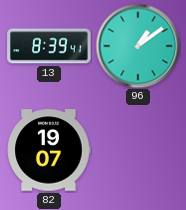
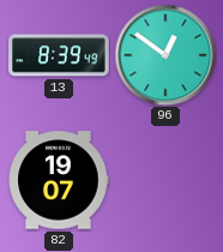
13: 8:39:41 -> 8:39:49 (59, 55)
96: 1:09 -> 12:51 (165, 55)
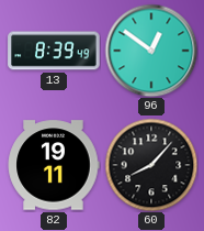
82: 19:07 -> 19:11 (54, 165)
60: none -> 8:07 (151, 165)
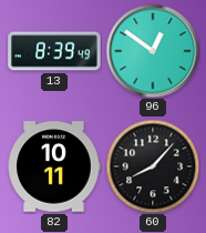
82: 19:11 -> 10:11 (54, 166)
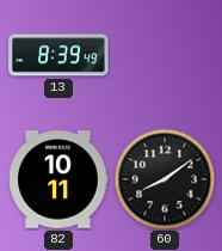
96: 12:51 -> none (153, 51)
60: 8:07 -> 8:09 (165, 179)
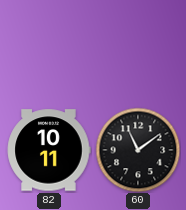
13: 8:39 -> none (58, 55)
60: 8:09 -> 11:09 (138, 150)
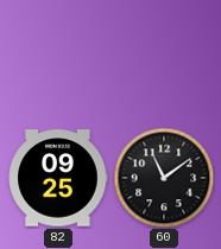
82: 10:11 -> 09:25 (58, 178)
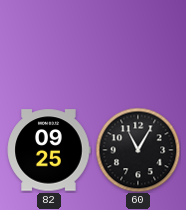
60: 11:09 -> 11:05 (138, 150)
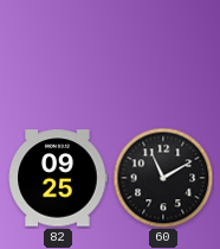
60: 11:05 -> 11:10 (163, 178)
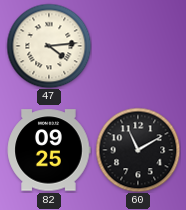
47: none -> 4:14 (49, 46)
